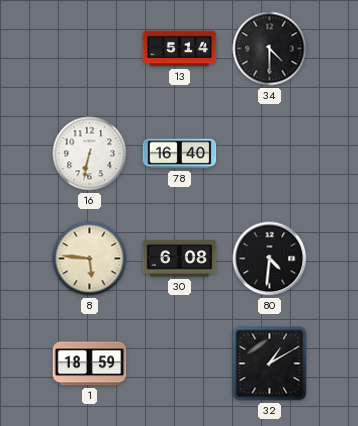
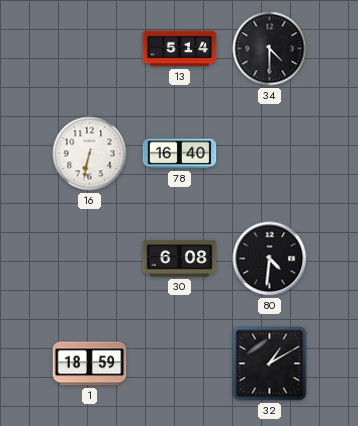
8: 5:46 -> none (90, 259)
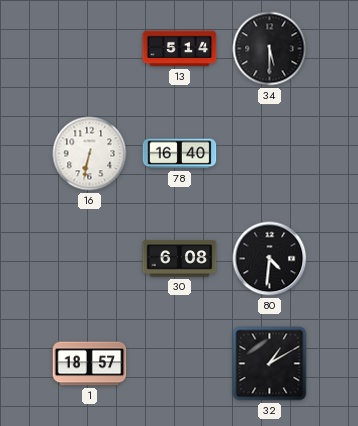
34: 4:30 -> 5:30 (270, 49)
1: 18:59 -> 18:57 (90, 364)
